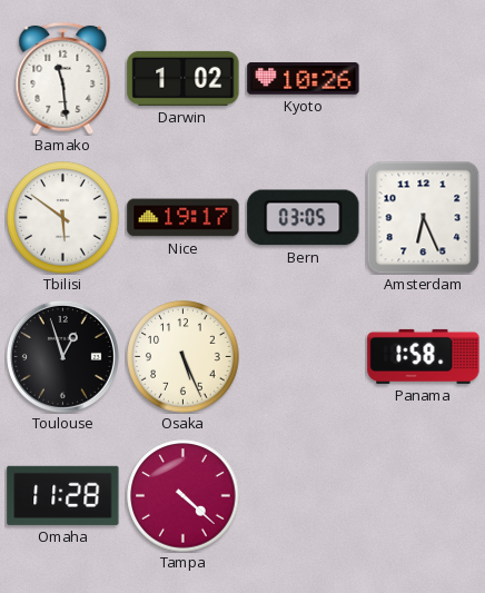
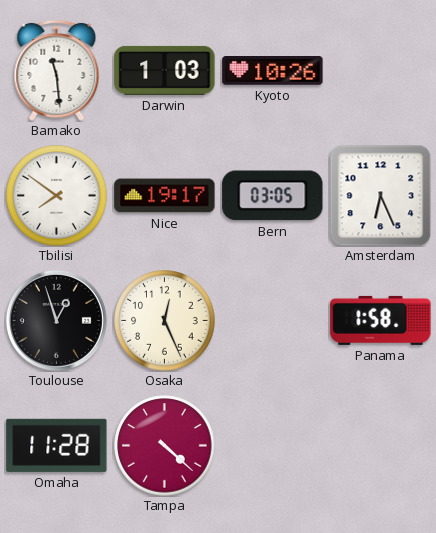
Darwin: 1:02 -> 1:03 (165, 70)
Tbilisi: 5:51 -> 7:51 (57, 196)
Osaka: 5:26 -> 12:26 (165, 321)
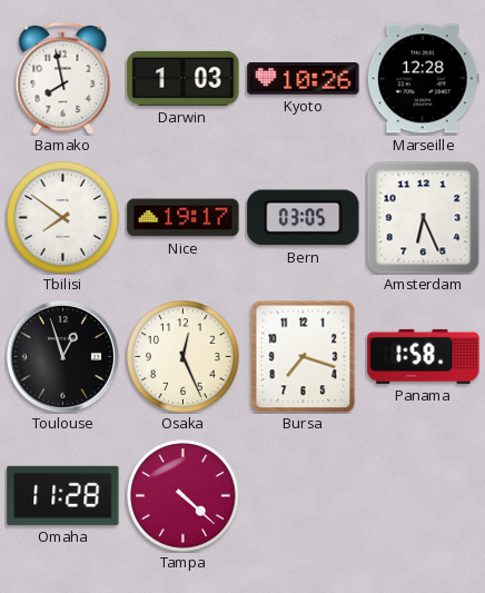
Bamako: 11:29 -> 7:58 (63, 78)
Marseille: none -> 12:28 (423, 79)
Bursa: none -> 7:18 (304, 356)
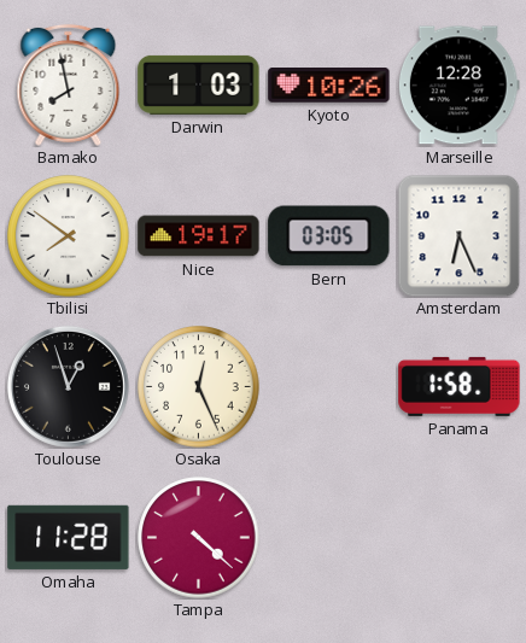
Bursa: 7:18 -> none (304, 356)
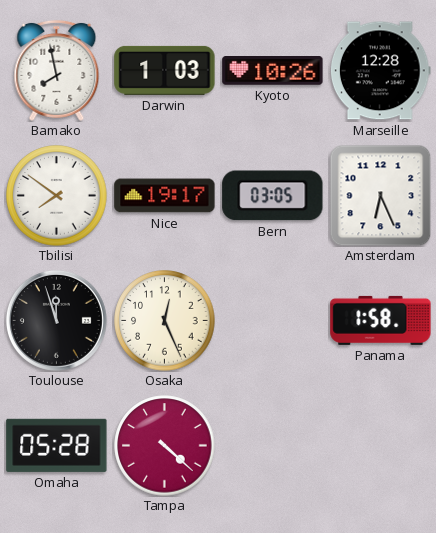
Toulouse: 12:57 -> 11:57 (56, 320)
Omaha: 11:28 -> 05:28 (57, 445)
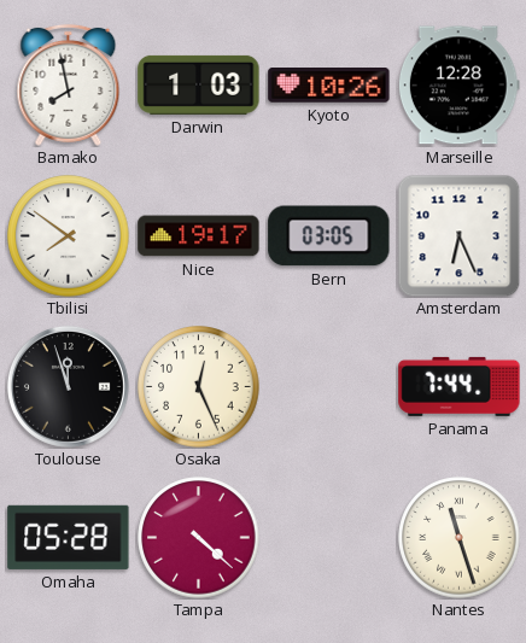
Panama: 1:58 -> 7:44 (460, 386)
Nantes: none -> 11:27 (460, 538)
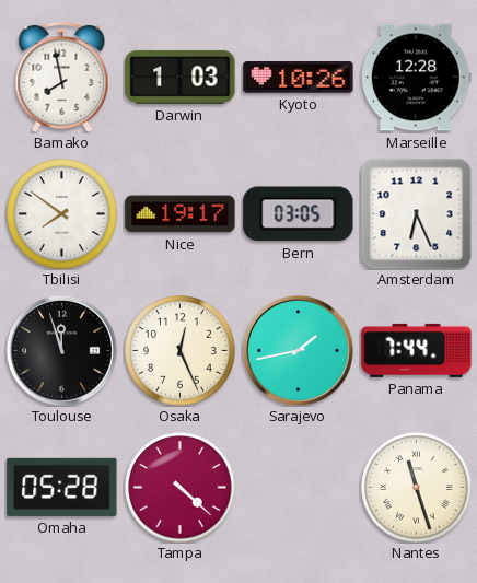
Sarajevo: none -> 1:43 (298, 350)
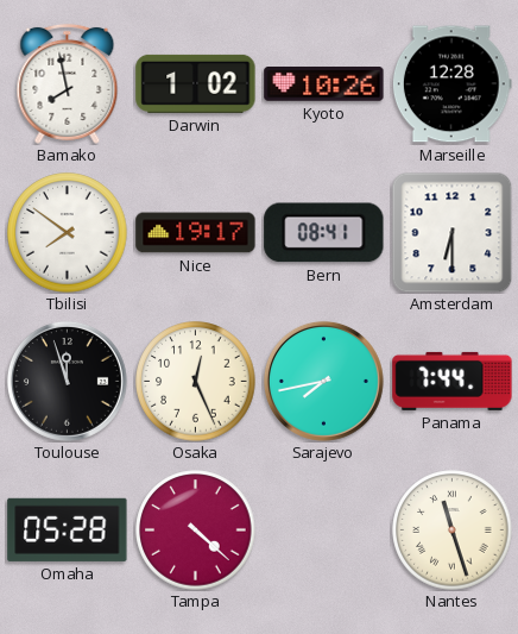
Darwin: 1:03 -> 1:02 (196, 83)
Bern: 03:05 -> 08:41 (324, 233)
Amsterdam: 6:26 -> 6:30 (451, 232)
Sarajevo: 1:43 -> 7:43 (323, 381)
